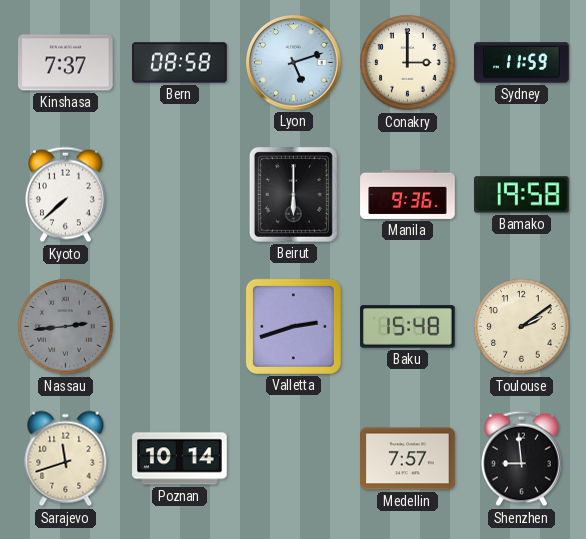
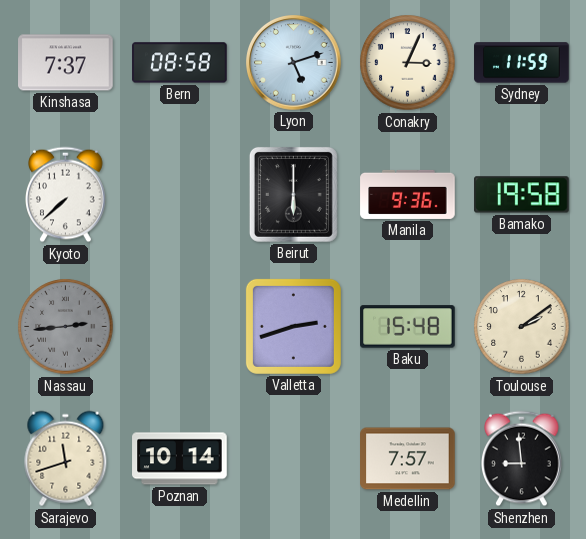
Conakry: 3:00 -> 3:04 (408, 63)
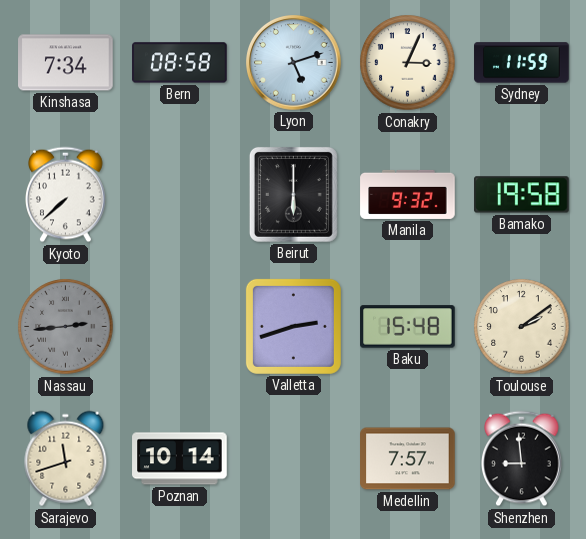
Kinshasa: 7:37 -> 7:34 (66, 63)
Manila: 9:36 -> 9:32 (408, 194)
